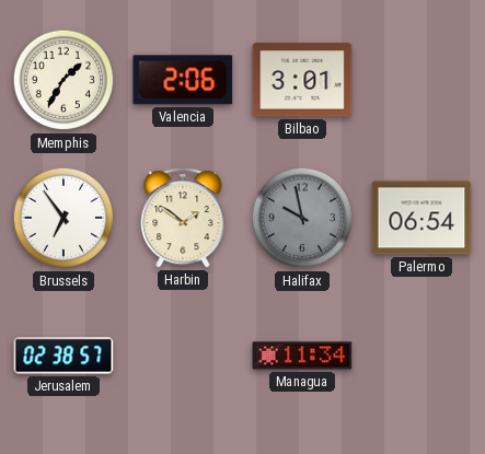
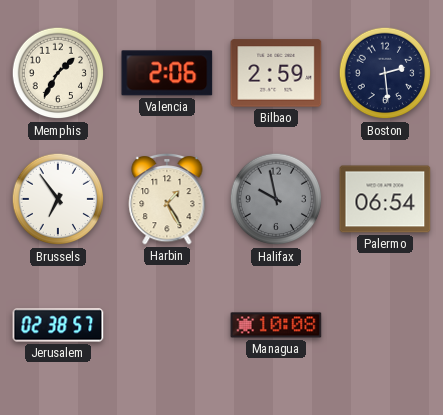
Bilbao: 3:01 -> 2:59 (276, 73)
Boston: none -> 2:29 (385, 73)
Harbin: 1:51 -> 1:25 (167, 199)
Managua: 11:34 -> 10:08 (276, 325)
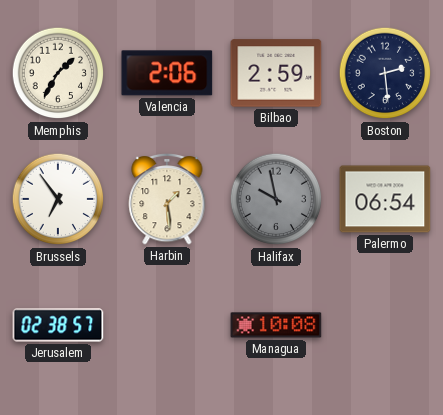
Harbin: 1:25 -> 1:29 (167, 199)
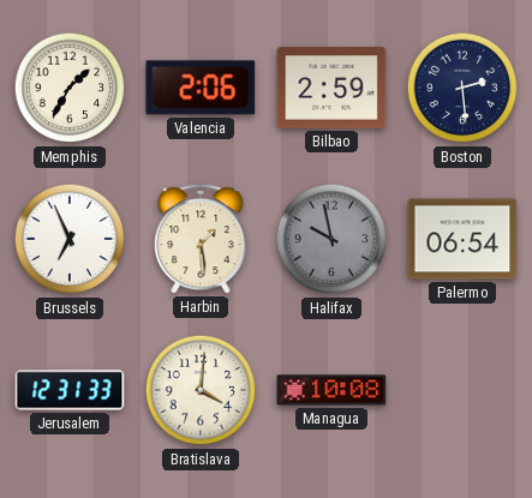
Brussels: 6:54 -> 6:56 (70, 239)
Jerusalem: 02:38 -> 12:31 (70, 390)
Bratislava: none -> 4:01 (201, 390)
